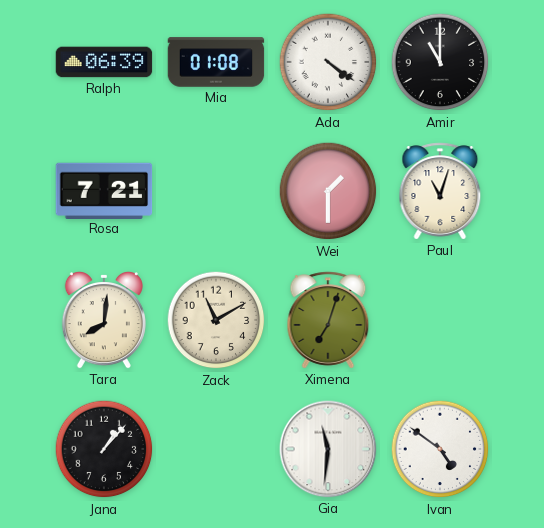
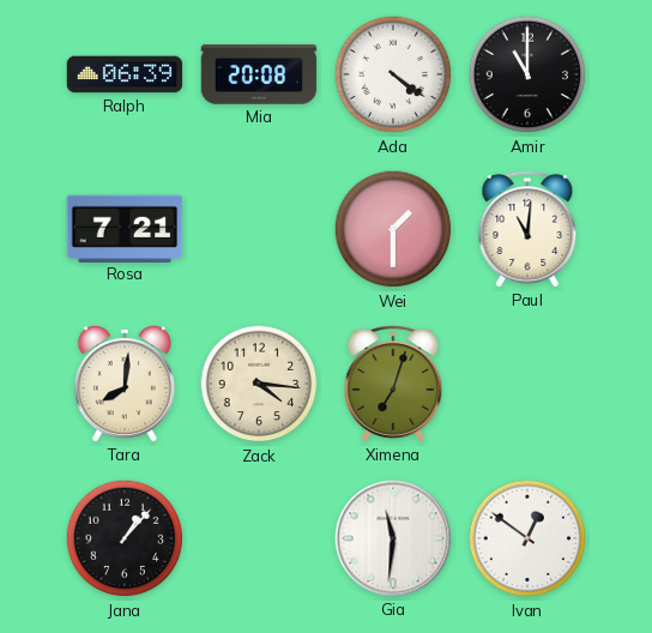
Mia: 01:08 -> 20:08 (259, 74)
Paul: 11:03 -> 11:01 (527, 229)
Zack: 11:10 -> 4:16 (259, 384)
Ivan: 4:51 -> 12:51 (527, 538)
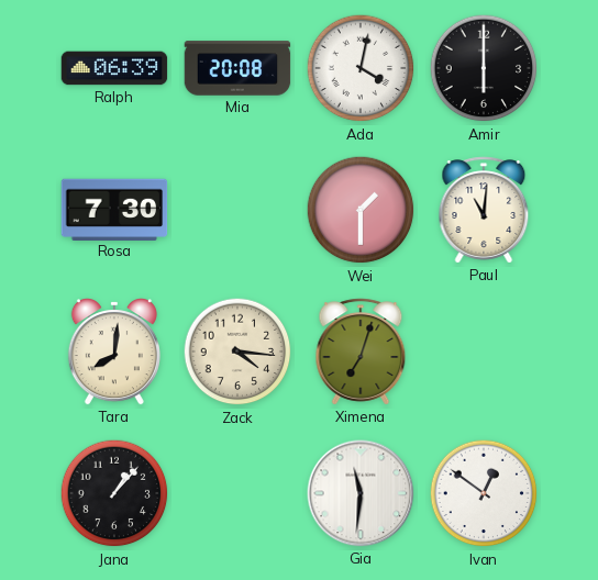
Ada: 4:21 -> 4:02 (361, 68)
Amir: 11:00 -> 6:00 (484, 68)
Rosa: 7:21 -> 7:30 (114, 209)
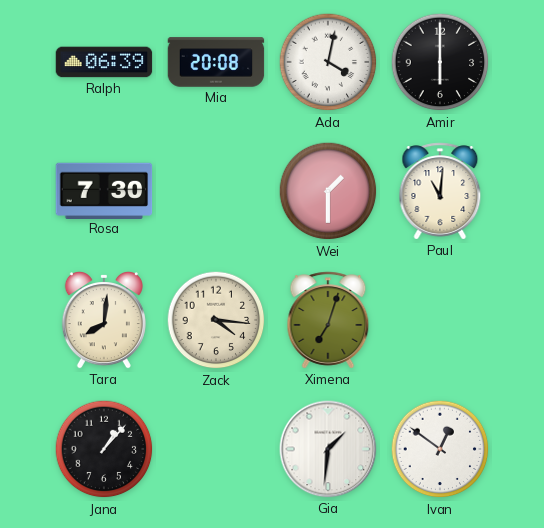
Gia: 11:31 -> 1:31 (328, 449)
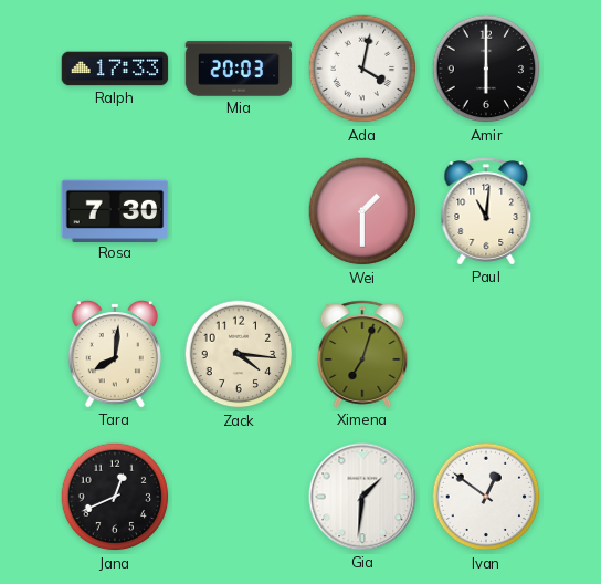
Ralph: 06:39 -> 17:33 (115, 69)
Mia: 20:08 -> 20:03 (239, 69)
Jana: 1:07 -> 12:41 (115, 497)
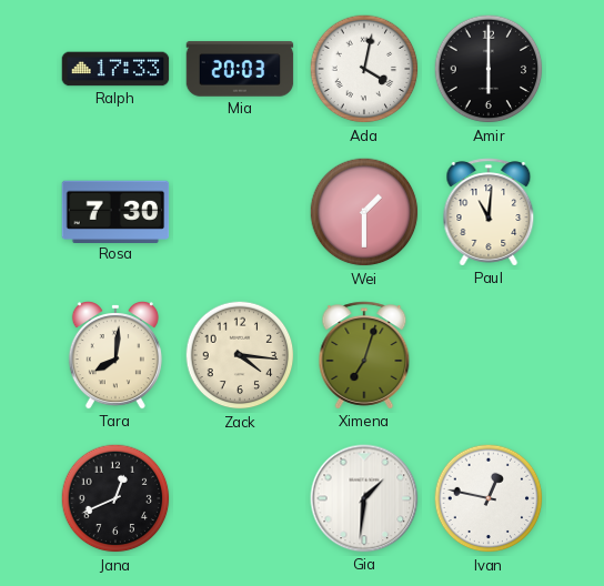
Ivan: 12:51 -> 12:47 (489, 498)
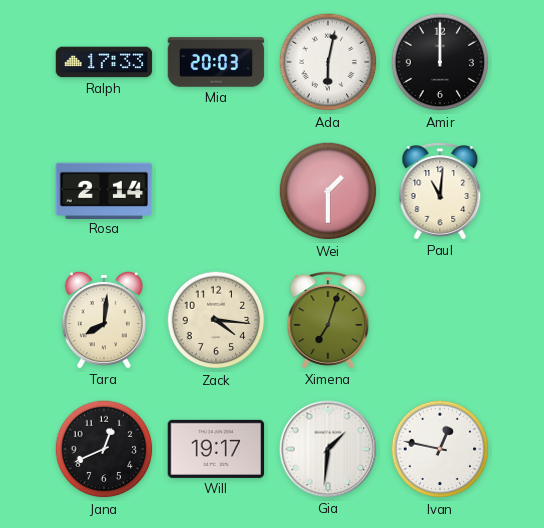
Ada: 4:02 -> 6:02 (328, 62)
Amir: 6:00 -> 12:00 (440, 62)
Rosa: 7:30 -> 2:14 (104, 190)
Will: none -> 19:17 (216, 449)
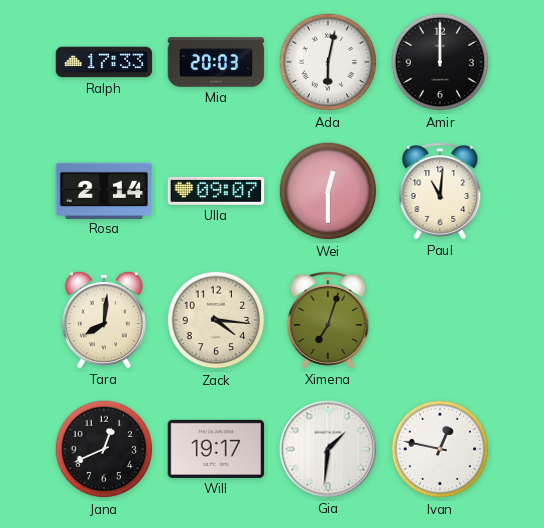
Ulla: none -> 09:07 (216, 191)
Wei: 1:30 -> 12:30 (328, 191)
